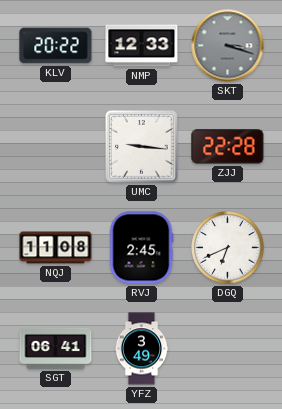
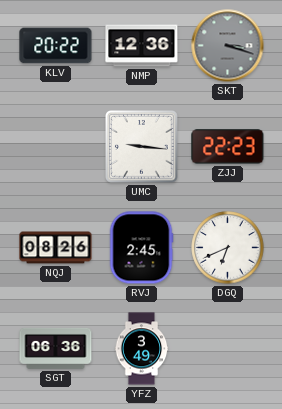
NMP: 12:33 -> 12:36 (142, 46)
ZJJ: 22:28 -> 22:23 (228, 147)
NQJ: 11:08 -> 08:26 (56, 248)
SGT: 06:41 -> 06:36 (56, 348)
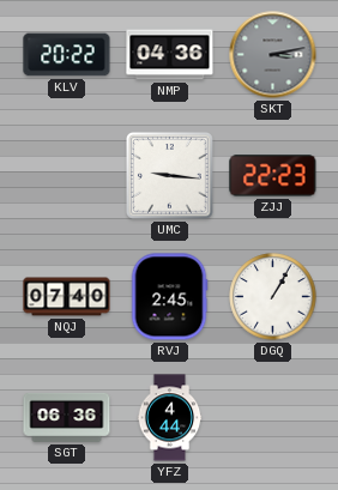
NMP: 12:36 -> 04:36 (170, 55)
SKT: 3:18 -> 3:13 (273, 55)
NQJ: 08:26 -> 07:40 (67, 297)
DGQ: 6:41 -> 1:05 (273, 297)
YFZ: 3:49 -> 4:44 (170, 418)
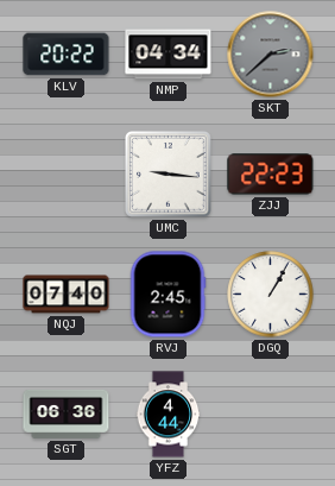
NMP: 04:36 -> 04:34 (169, 55)
SKT: 3:13 -> 2:38 (271, 55)
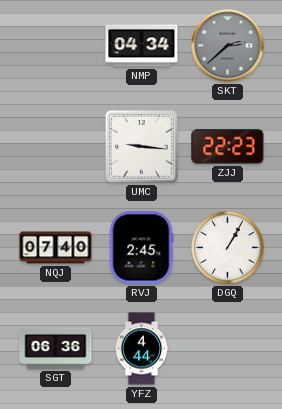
KLV: 20:22 -> none (67, 55)
